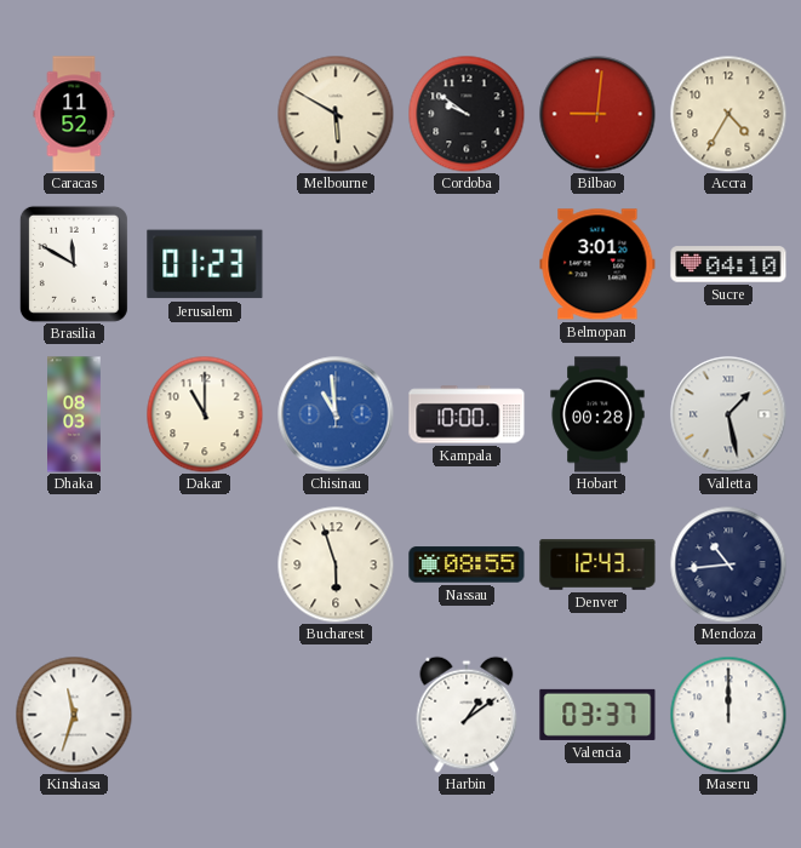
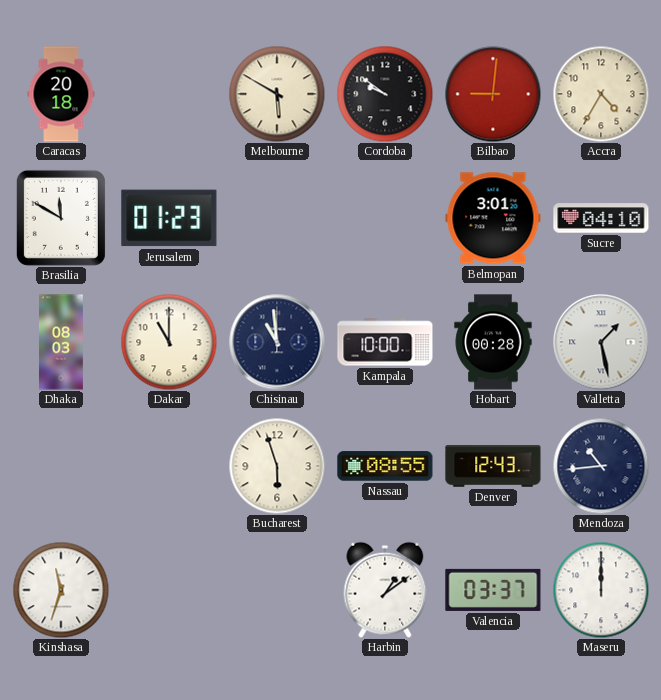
Caracas: 11:52 -> 20:18 (61, 94)
Chisinau dial: blue -> navy (277, 342)
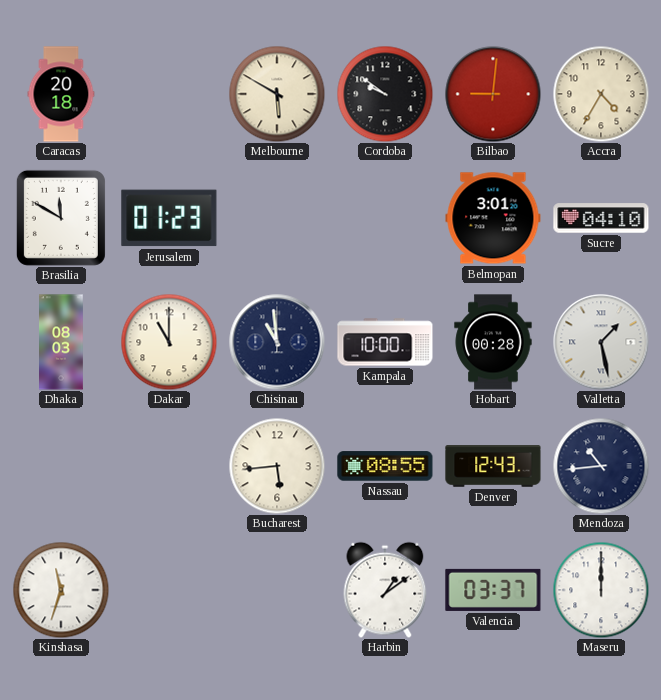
Bucharest: 5:57 -> 5:44 (277, 466)
